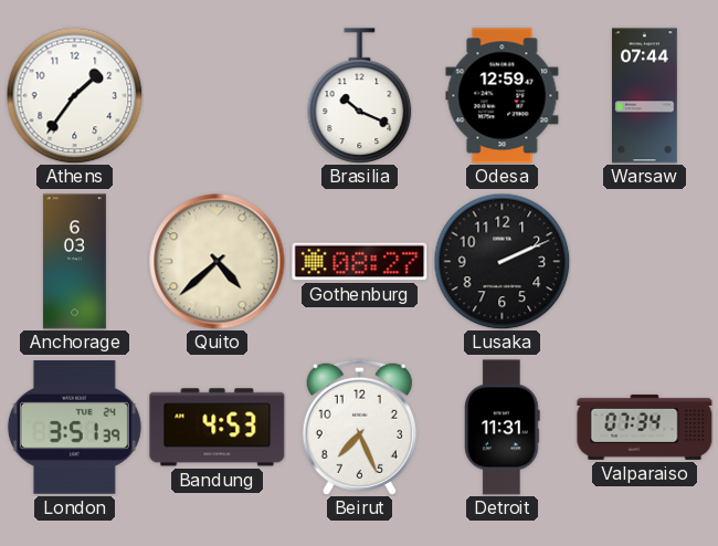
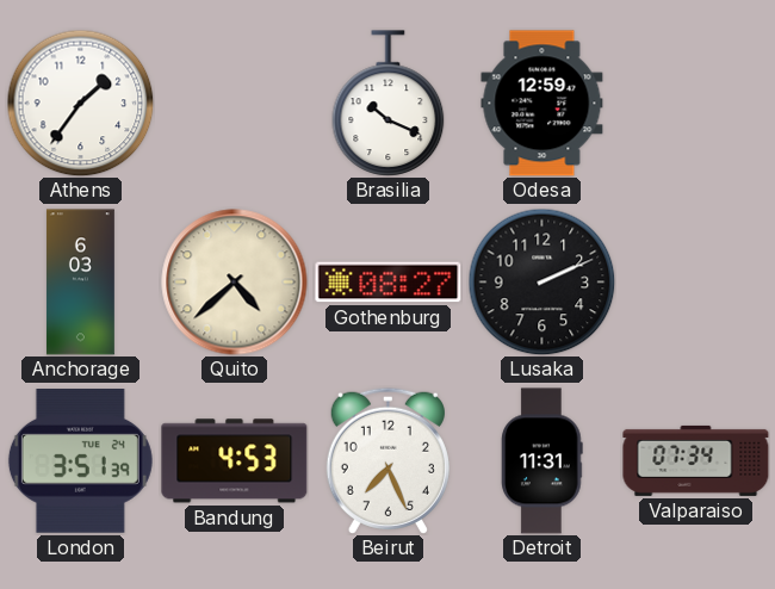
Warsaw: 07:44 -> none (645, 96)
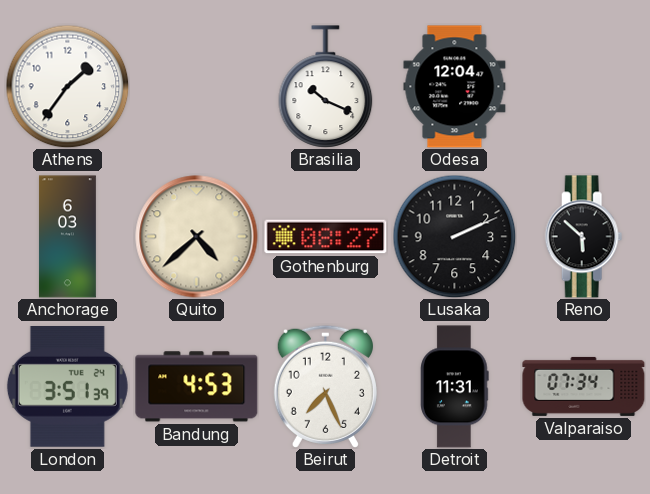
Odesa: 12:59 -> 12:04 (455, 87)
Reno: none -> 5:52 (584, 237)
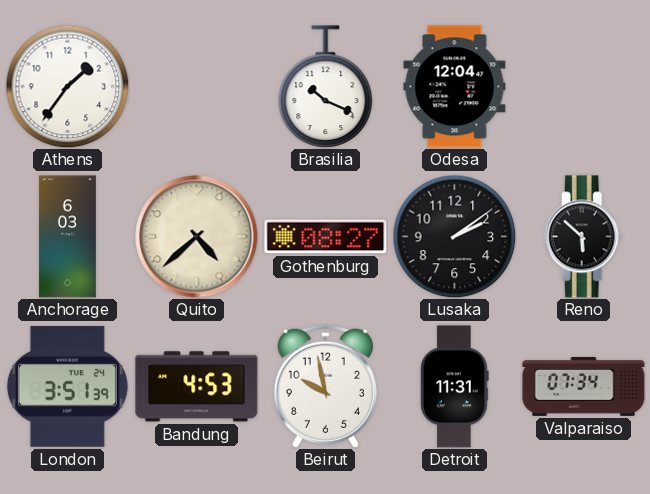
Lusaka: 2:11 -> 2:09 (454, 236)
Beirut: 7:26 -> 9:58 (325, 386)
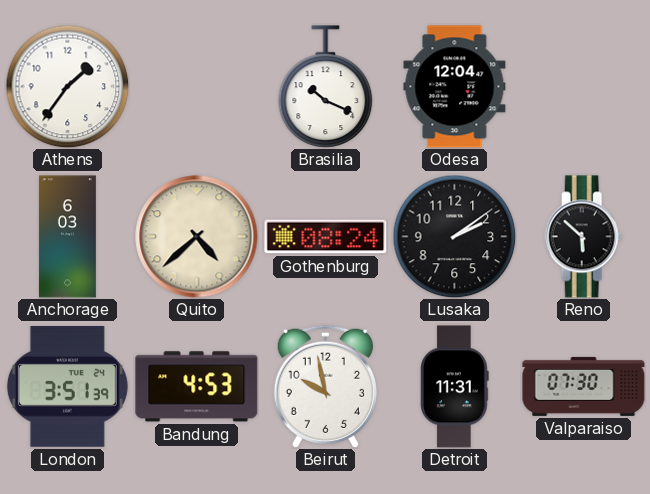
Gothenburg: 08:27 -> 08:24 (326, 237)
Valparaiso: 07:34 -> 07:30 (584, 386)
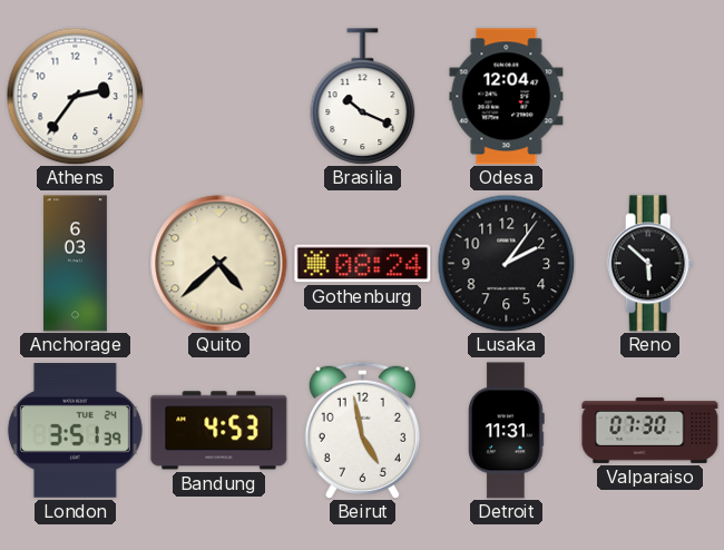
Athens: 1:36 -> 2:36 (75, 96)
Lusaka: 2:09 -> 2:06 (506, 263)
Beirut: 9:58 -> 4:58 (362, 430)
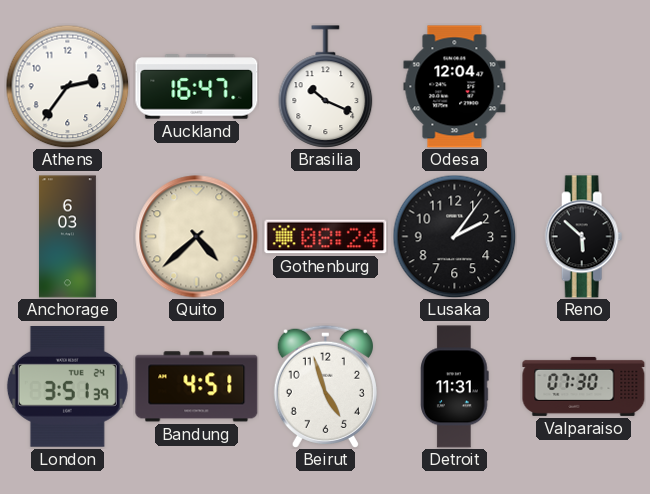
Auckland: none -> 16:47 (197, 87)
Bandung: 4:53 -> 4:51 (197, 387)
Beirut: 4:58 -> 4:57 (325, 386)
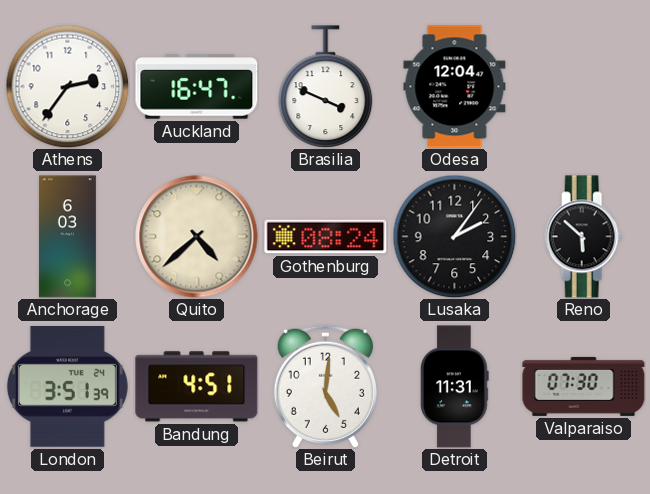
Brasilia: 10:19 -> 3:49 (326, 87)
Beirut: 4:57 -> 5:01 (325, 386)
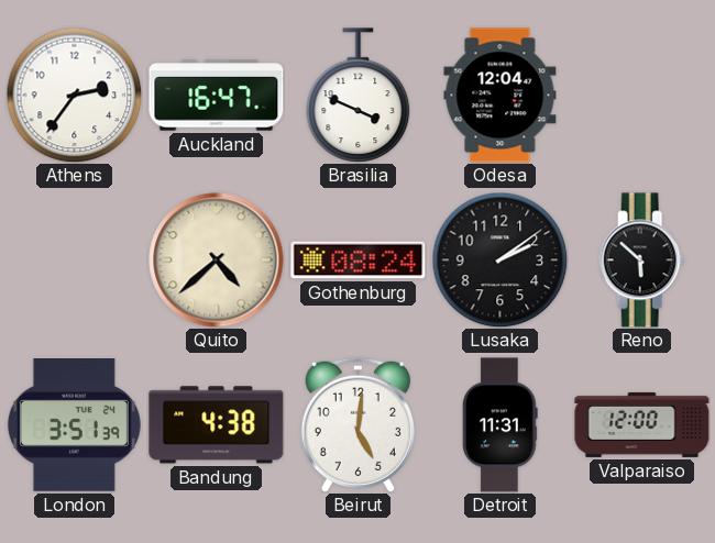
Anchorage: 6:03 -> none (67, 237)
Lusaka: 2:06 -> 2:09 (499, 259)
Bandung: 4:51 -> 4:38 (217, 425)
Valparaiso: 07:30 -> 12:00 (642, 424)
